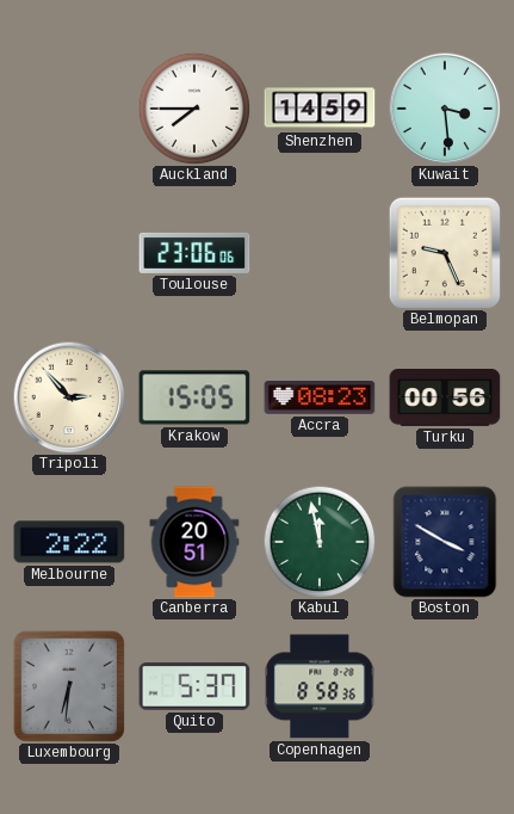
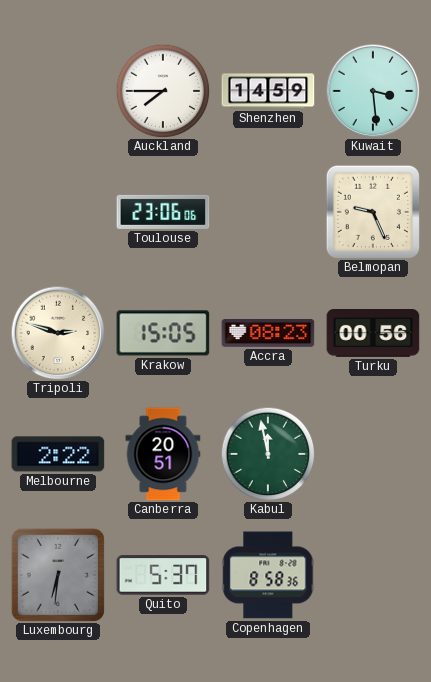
Tripoli: 2:53 -> 2:48 (58, 333)
Boston: 3:50 -> none (445, 542)
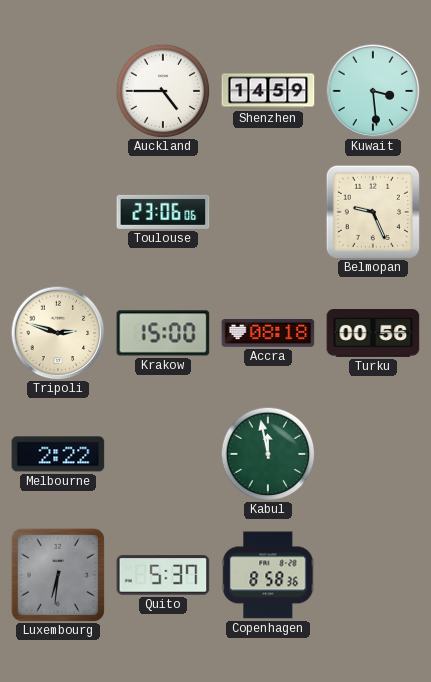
Auckland: 7:45 -> 4:45 (163, 91)
Krakow: 15:05 -> 15:00 (163, 333)
Accra: 08:23 -> 08:18 (268, 334)
Canberra: 20:51 -> none (163, 454)
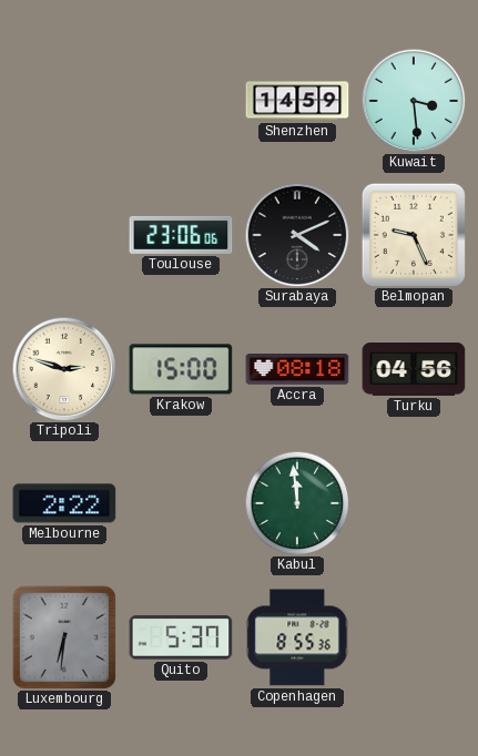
Auckland: 4:45 -> none (163, 91)
Surabaya: none -> 4:11 (297, 235)
Turku: 00:56 -> 04:56 (414, 370)
Kabul: 11:58 -> 11:59 (297, 503)
Copenhagen: 8:58 -> 8:55 (297, 637)
